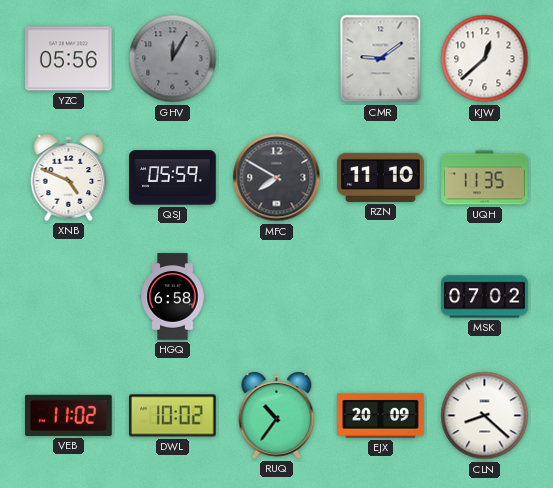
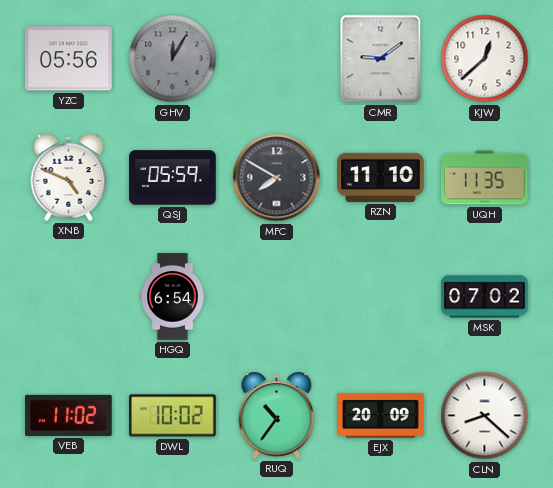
HGQ: 6:58 -> 6:54 (173, 297)
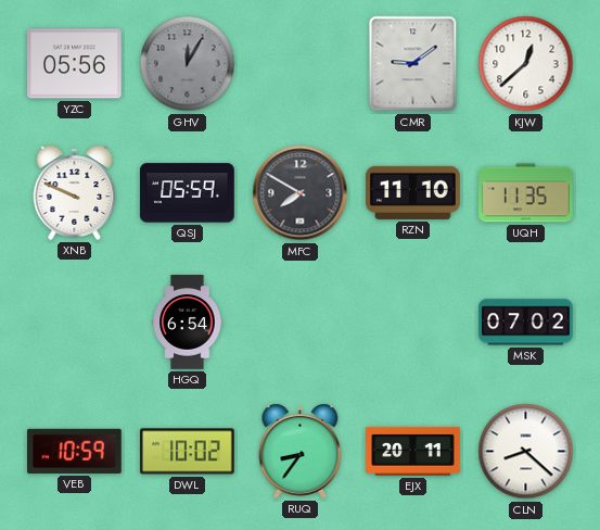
XNB: 4:49 -> 9:49 (75, 192)
VEB: 11:02 -> 10:59 (75, 451)
RUQ: 10:36 -> 8:36 (301, 451)
EJX: 20:09 -> 20:11 (413, 451)
